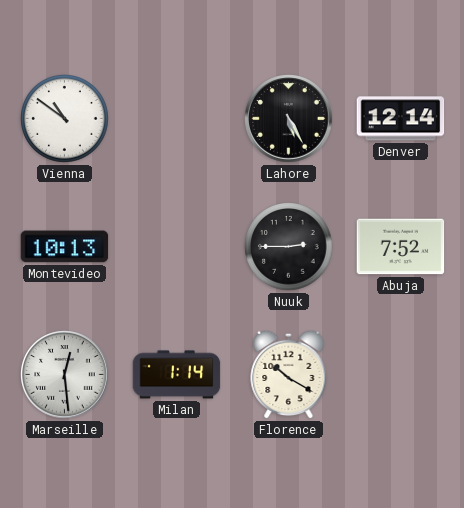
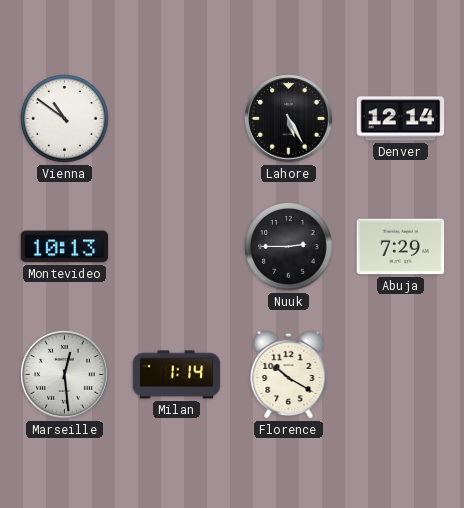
Abuja: 7:52 -> 7:29 (401, 247)
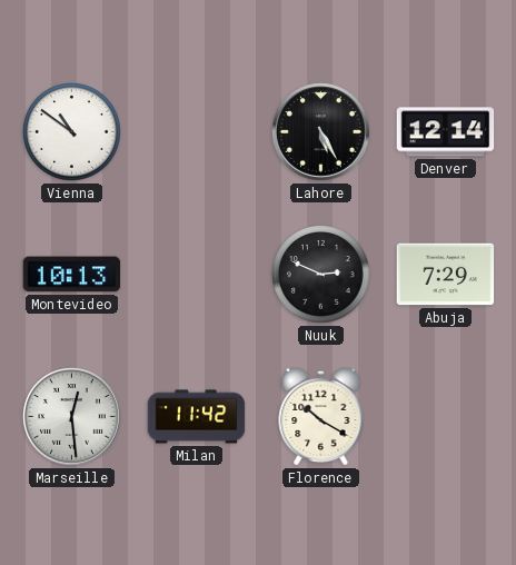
Nuuk: 2:45 -> 2:49 (321, 275)
Milan: 1:14 -> 11:42 (197, 417)
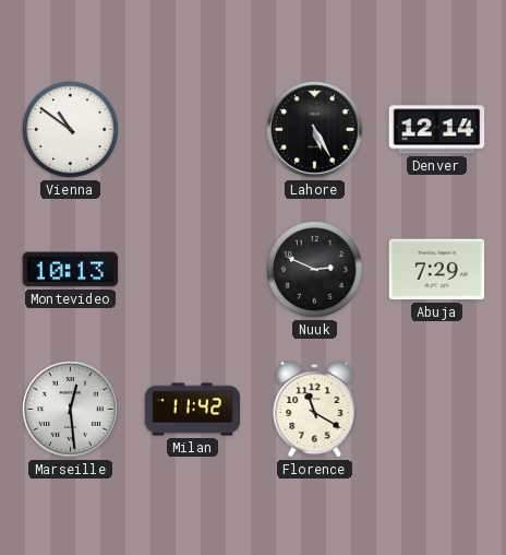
Florence: 10:20 -> 11:20 (315, 409)
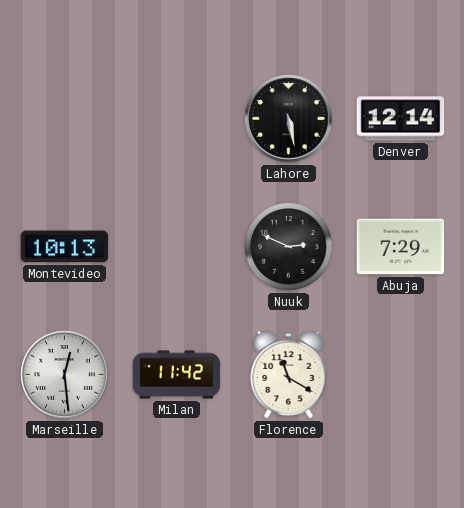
Vienna: 10:51 -> none (71, 130)
Lahore: 5:25 -> 5:28 (289, 119)
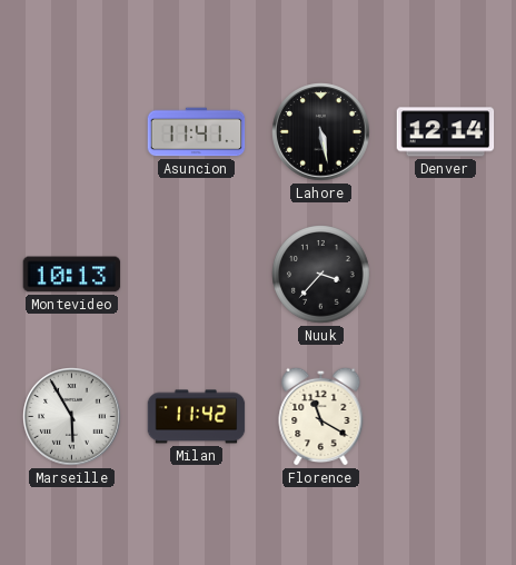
Asuncion: none -> 11:41 (197, 132)
Nuuk: 2:49 -> 3:37 (321, 275)
Abuja: 7:29 -> none (401, 247)
Marseille: 12:29 -> 5:55 (72, 417)
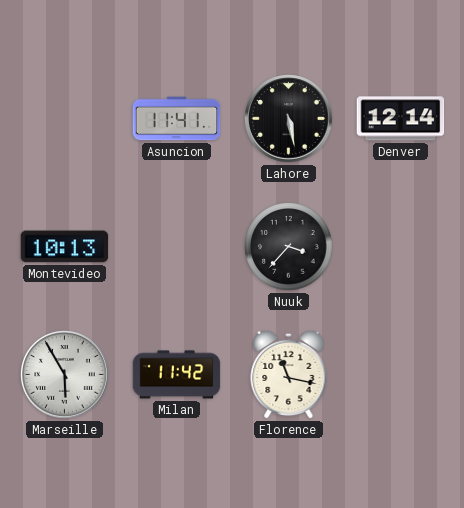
Florence: 11:20 -> 11:17 (289, 374)
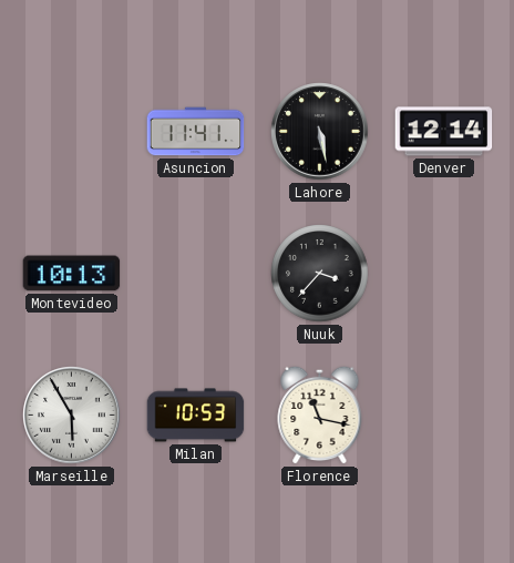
Milan: 11:42 -> 10:53 (196, 416)
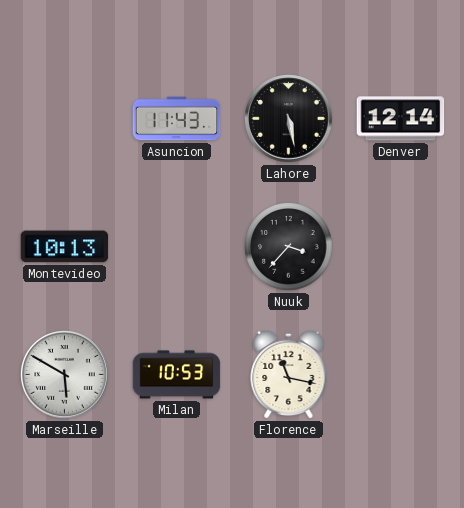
Asuncion: 11:41 -> 11:43 (177, 119)
Marseille: 5:55 -> 5:50 (65, 375)
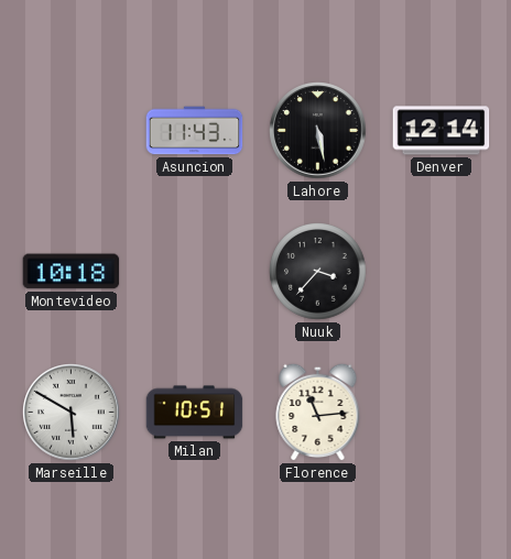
Montevideo: 10:13 -> 10:18 (72, 272)
Milan: 10:53 -> 10:51 (195, 413)
Florence: 11:17 -> 11:14 (318, 412)
